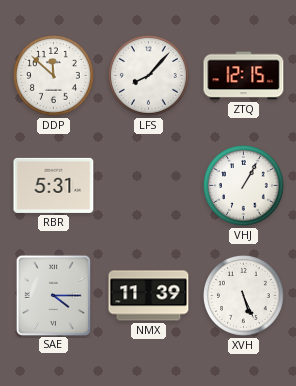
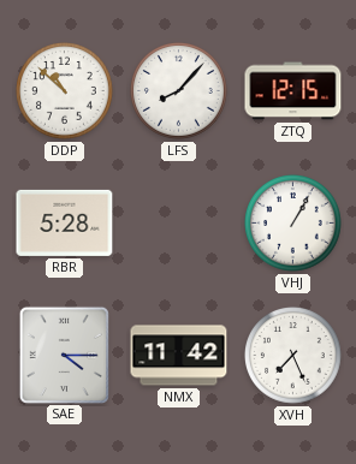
DDP: 11:52 -> 10:52 (65, 91)
RBR: 5:31 -> 5:28 (65, 222)
NMX: 11:39 -> 11:42 (179, 356)
XVH: 5:26 -> 7:26 (293, 356)
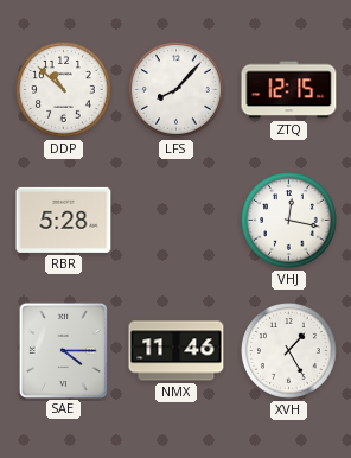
VHJ: 1:05 -> 12:17 (289, 221)
NMX: 11:42 -> 11:46 (177, 351)
XVH: 7:26 -> 1:25 (289, 351)
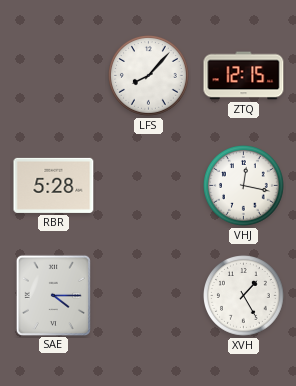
DDP: 10:52 -> none (64, 90)
NMX: 11:46 -> none (177, 351)
